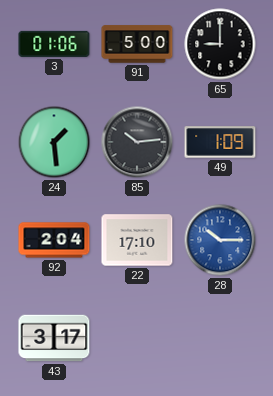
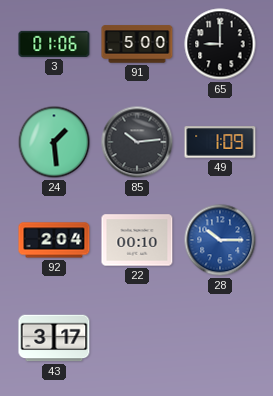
22: 17:10 -> 00:10 (137, 240)
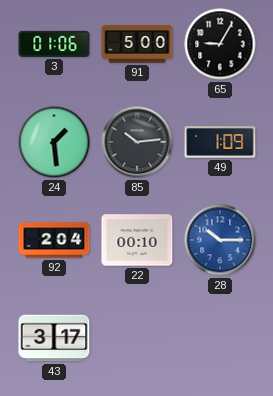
65: 9:00 -> 9:05 (220, 44)
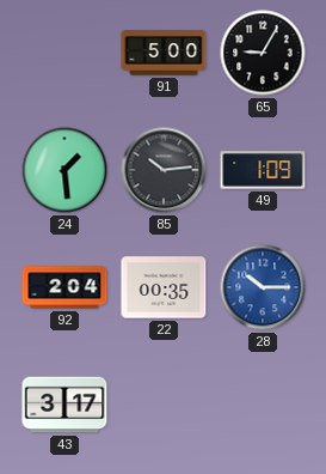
3: 01:06 -> none (54, 44)
22: 00:10 -> 00:35 (164, 287)
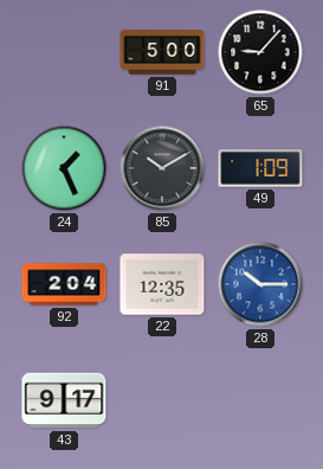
65: 9:05 -> 9:07 (260, 52)
24: 1:29 -> 1:26 (64, 168)
85: 10:14 -> 10:10 (162, 168)
22: 00:35 -> 12:35 (162, 284)
43: 3:17 -> 9:17 (64, 400)
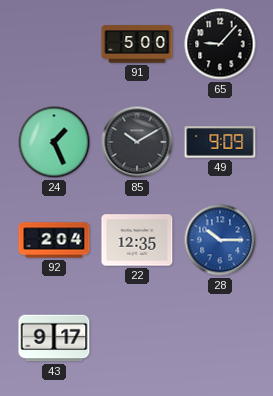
49: 1:09 -> 9:09 (220, 142)
